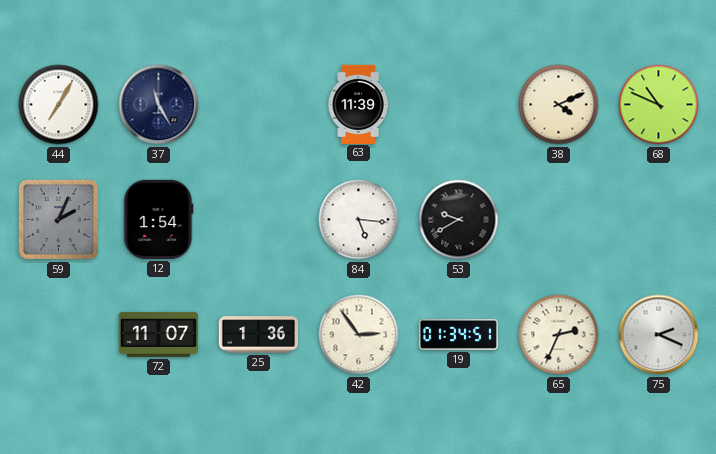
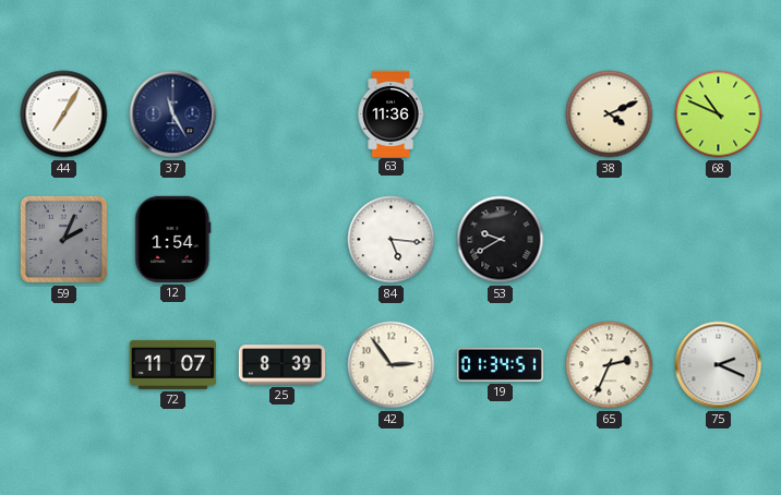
63: 11:39 -> 11:36 (390, 113)
25: 1:36 -> 8:39 (281, 365)
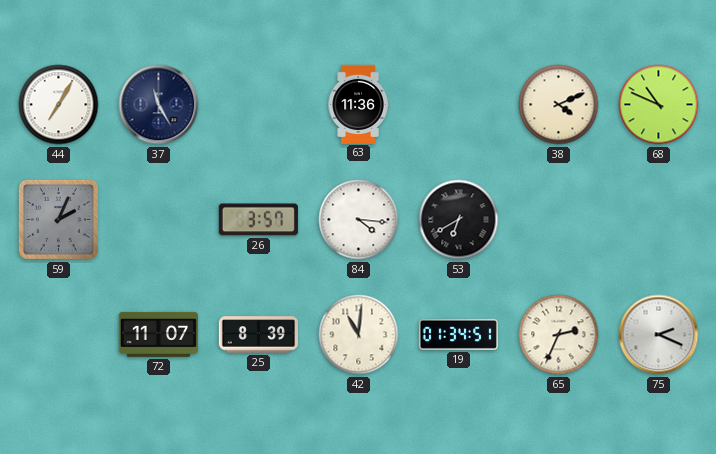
12: 1:54 -> none (173, 239)
26: none -> 3:57 (258, 220)
84: 5:16 -> 4:16 (359, 220)
53: 9:40 -> 6:40 (459, 220)
42: 2:54 -> 11:01 (359, 335)
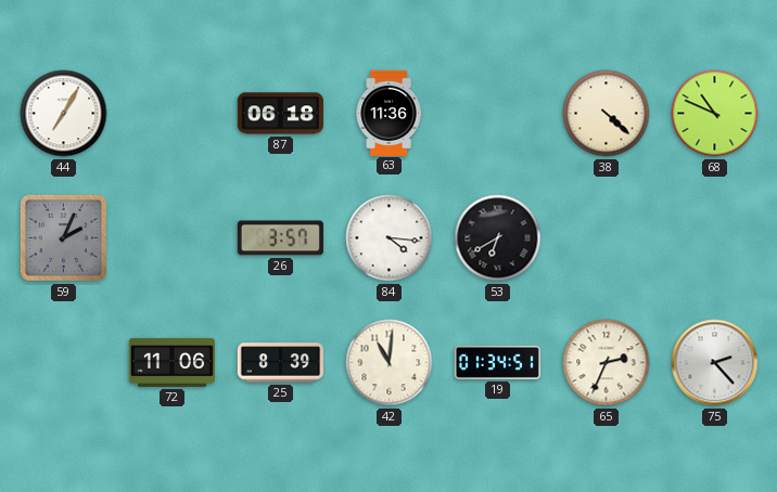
37: 11:25 -> none (159, 105)
87: none -> 06:18 (280, 114)
38: 4:11 -> 4:22 (607, 114)
72: 11:07 -> 11:06 (171, 362)
75: 2:19 -> 2:23 (715, 363)
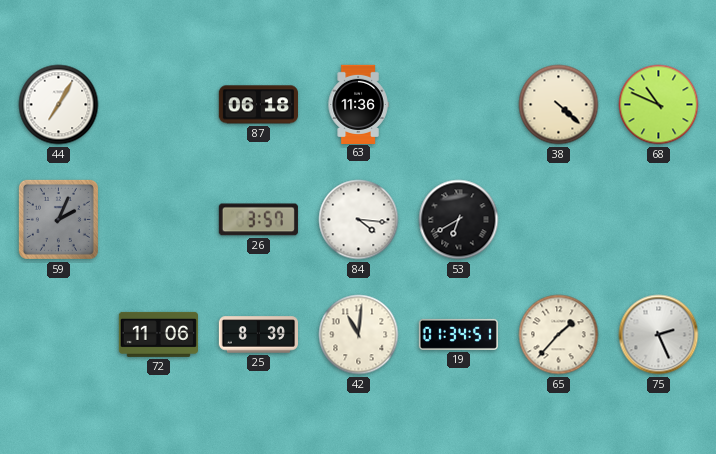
65: 2:34 -> 1:37 (559, 335)
75: 2:23 -> 2:26 (659, 335)
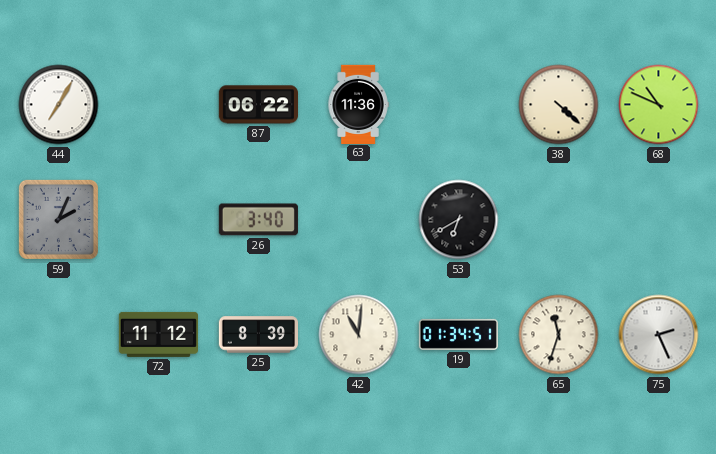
87: 06:18 -> 06:22 (258, 105)
26: 3:57 -> 3:40 (258, 220)
84: 4:16 -> none (359, 220)
72: 11:06 -> 11:12 (158, 334)
65: 1:37 -> 11:33 (559, 335)
